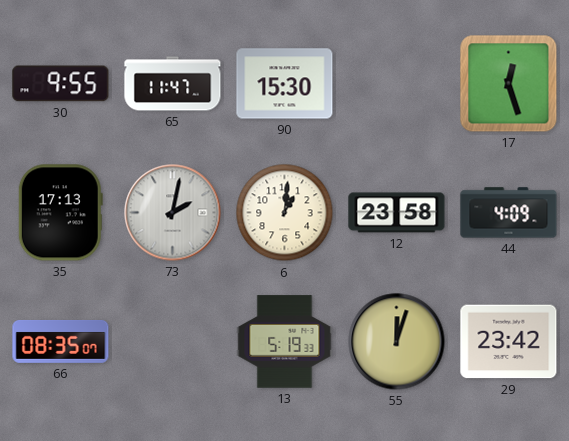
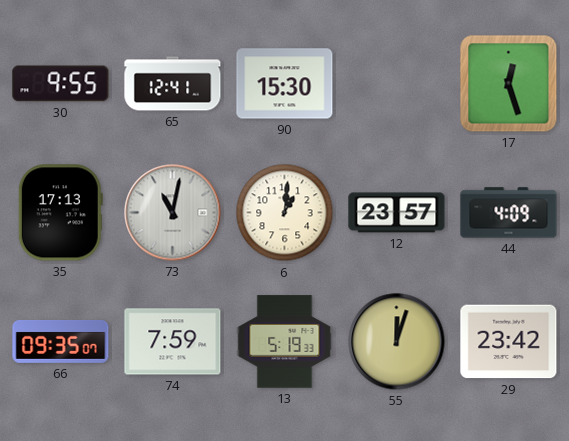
65: 11:47 -> 12:41 (173, 84)
73: 2:02 -> 11:02 (173, 213)
12: 23:58 -> 23:57 (397, 213)
66: 08:35 -> 09:35 (61, 341)
74: none -> 7:59 (173, 342)
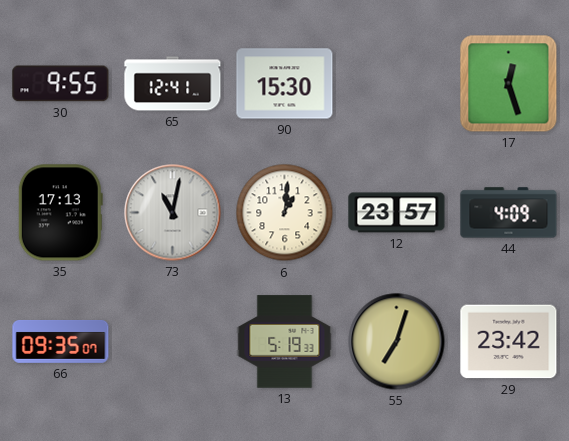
74: 7:59 -> none (173, 342)
55: 12:03 -> 7:03 (397, 342)
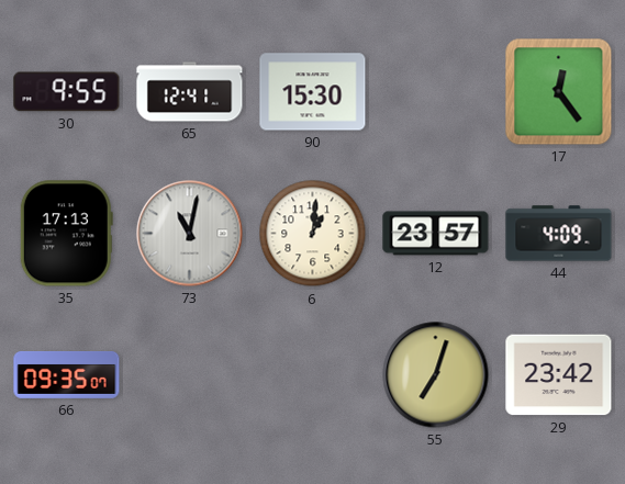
17: 12:27 -> 12:24 (559, 92)
13: 5:19 -> none (285, 342)
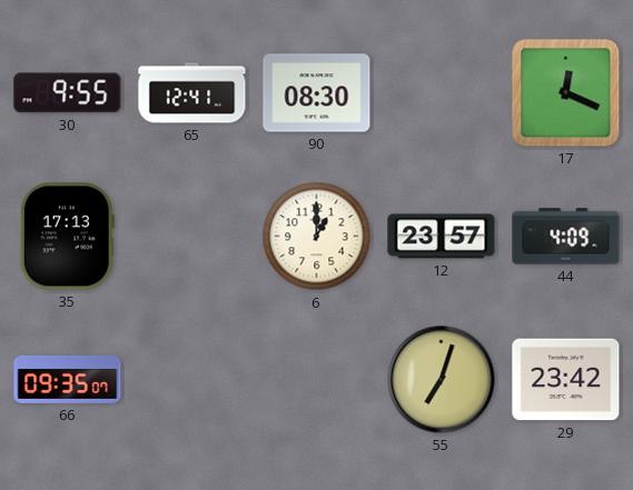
90: 15:30 -> 08:30 (317, 93)
17: 12:24 -> 12:19 (566, 93)
73: 11:02 -> none (190, 234)
6: 1:01 -> 1:00 (317, 237)
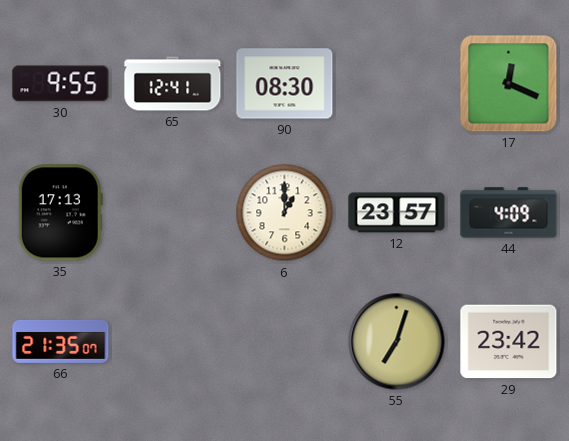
66: 09:35 -> 21:35 (61, 341)
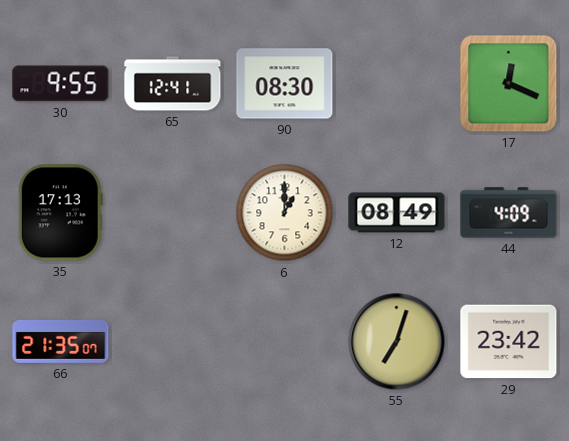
12: 23:57 -> 08:49 (397, 213)
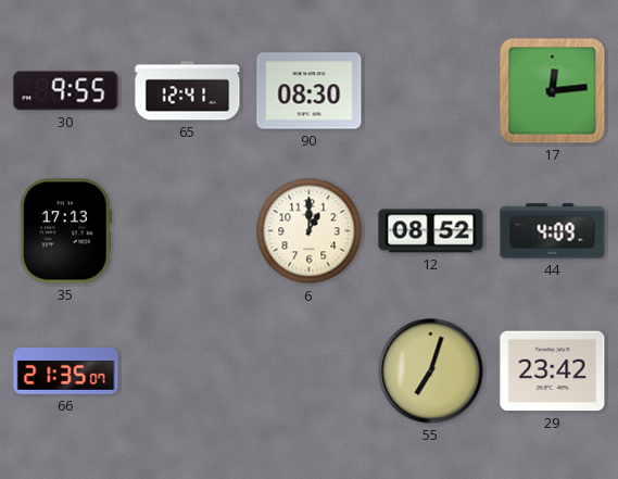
17: 12:19 -> 12:14 (553, 91)
12: 08:49 -> 08:52 (431, 231)
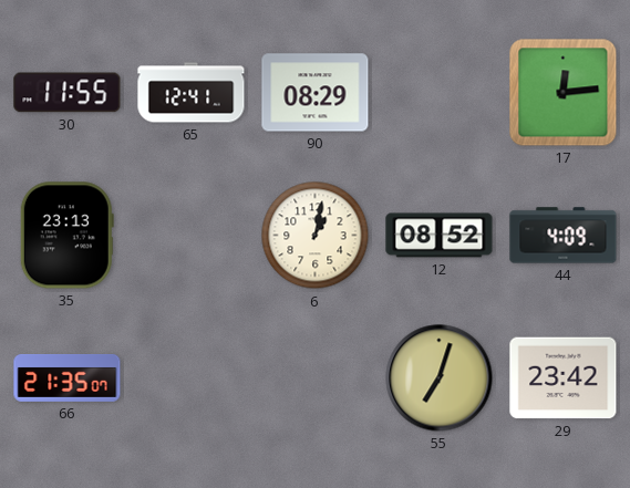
30: 9:55 -> 11:55 (68, 93)
90: 08:30 -> 08:29 (316, 93)
35: 17:13 -> 23:13 (66, 236)
6: 1:00 -> 1:02 (316, 236)
